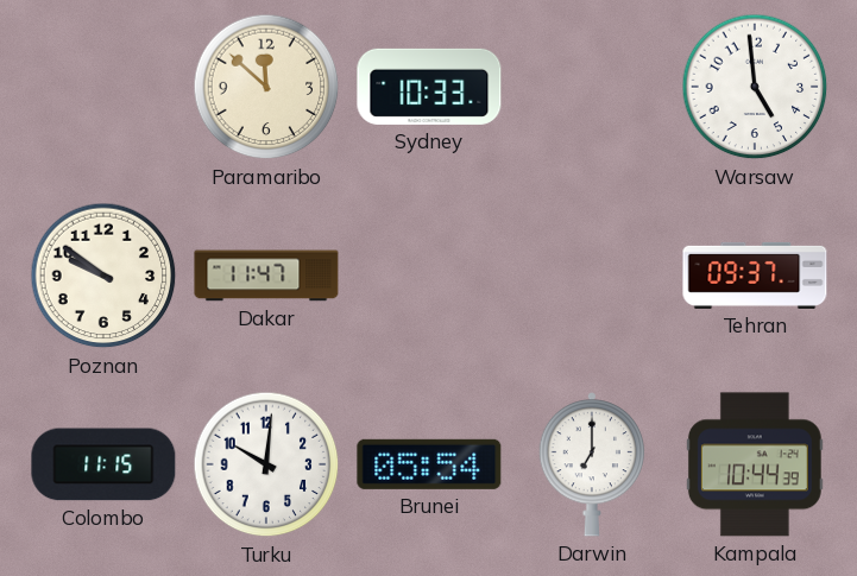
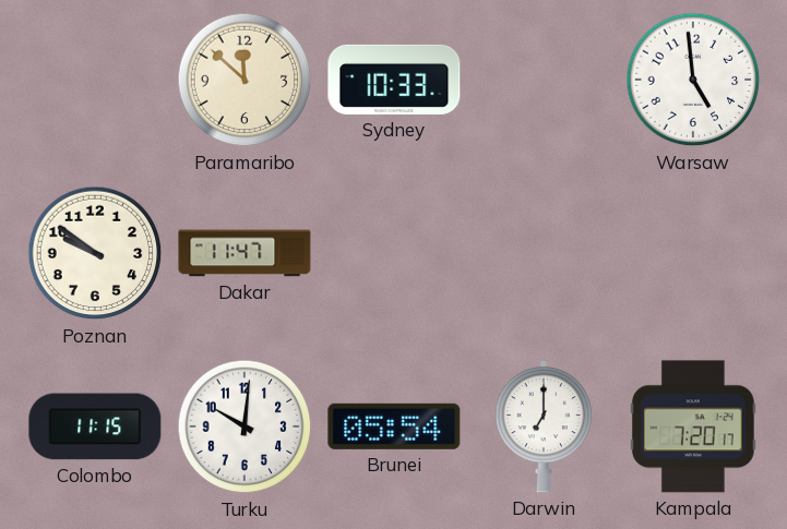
Tehran: 09:37 -> none (755, 276)
Kampala: 10:44 -> 7:20 (693, 426)
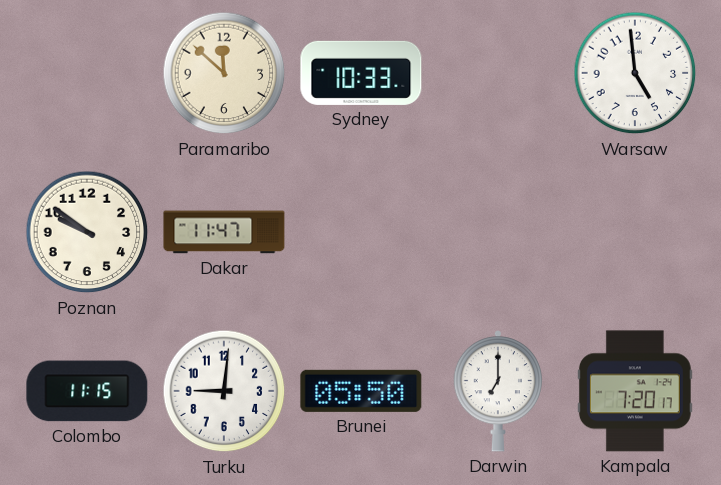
Turku: 10:01 -> 9:01 (224, 391)
Brunei: 05:54 -> 05:50 (361, 391)
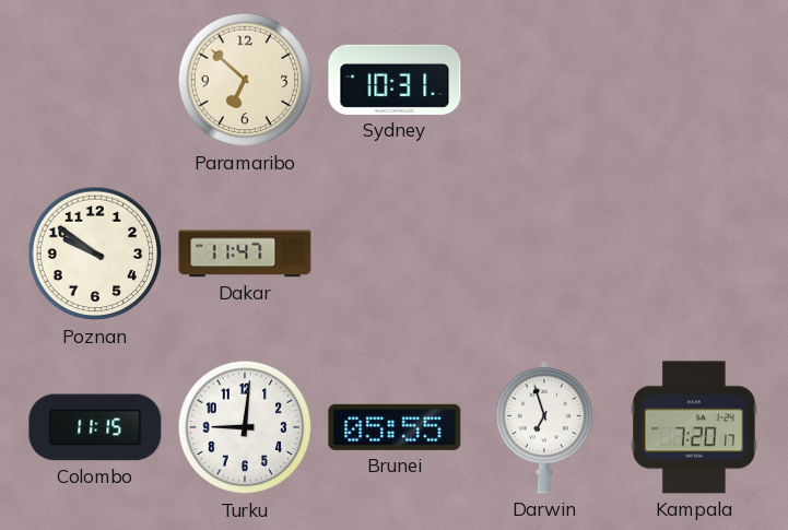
Paramaribo: 11:52 -> 6:52 (245, 80)
Sydney: 10:33 -> 10:31 (395, 80)
Warsaw: 4:59 -> none (635, 73)
Brunei: 05:50 -> 05:55 (395, 427)
Darwin: 7:00 -> 6:57 (543, 428)
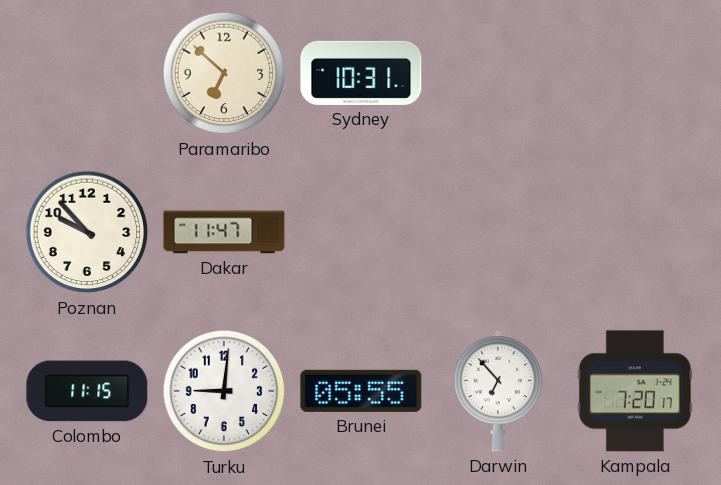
Poznan: 9:51 -> 9:53 (87, 232)
Darwin: 6:57 -> 6:53 (497, 392)
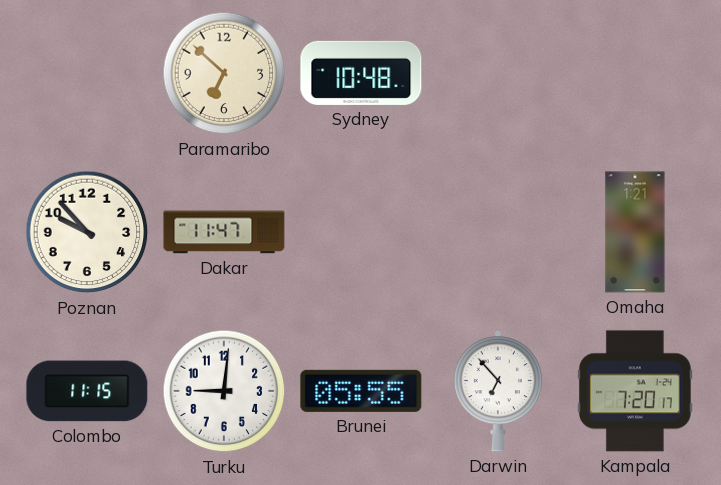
Sydney: 10:31 -> 10:48 (361, 73)
Omaha: none -> 1:21 (635, 232)
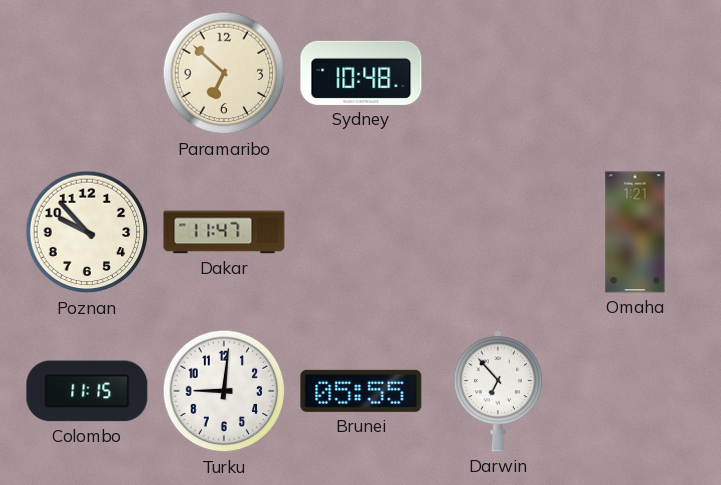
Kampala: 7:20 -> none (635, 391)
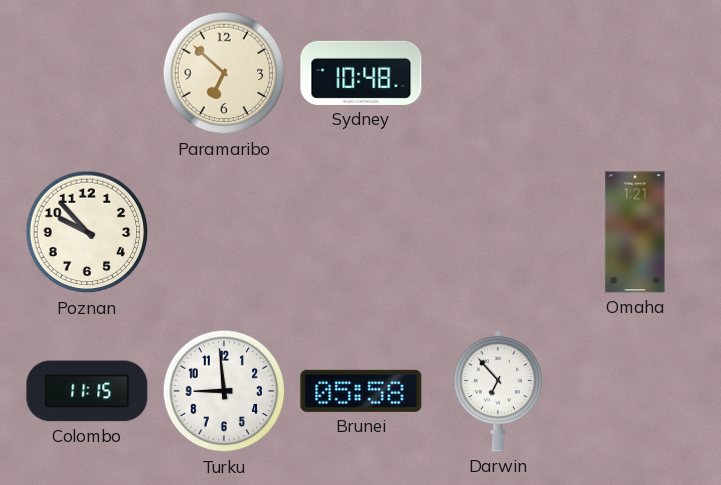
Dakar: 11:47 -> none (224, 232)
Turku: 9:01 -> 8:59 (224, 391)
Brunei: 05:55 -> 05:58 (361, 391)
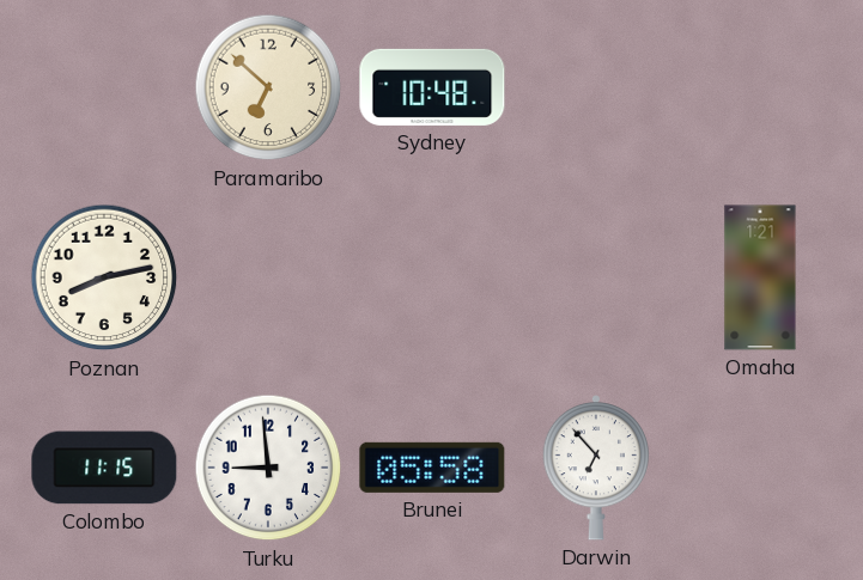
Poznan: 9:53 -> 8:13 (104, 277)
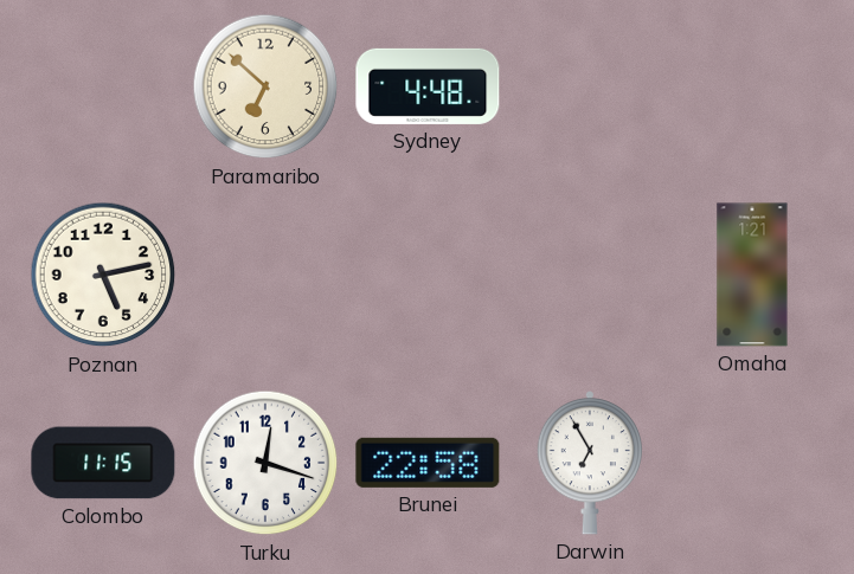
Sydney: 10:48 -> 4:48 (428, 86)
Poznan: 8:13 -> 5:13 (103, 275)
Turku: 8:59 -> 12:18 (265, 463)
Brunei: 05:58 -> 22:58 (428, 463)
Darwin: 6:53 -> 6:55 (589, 464)
